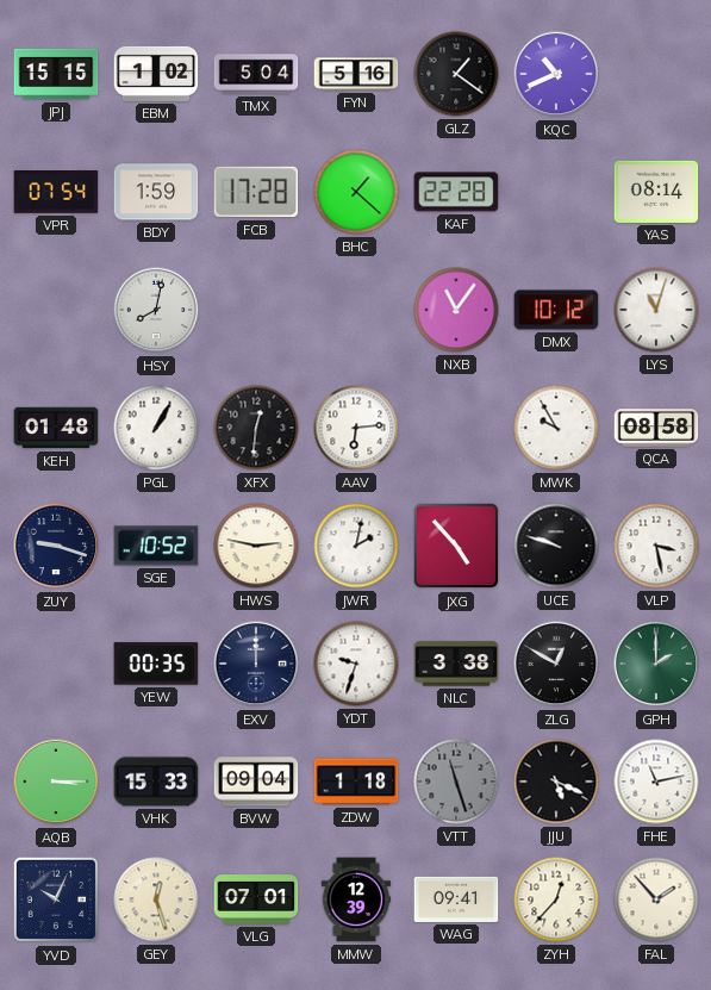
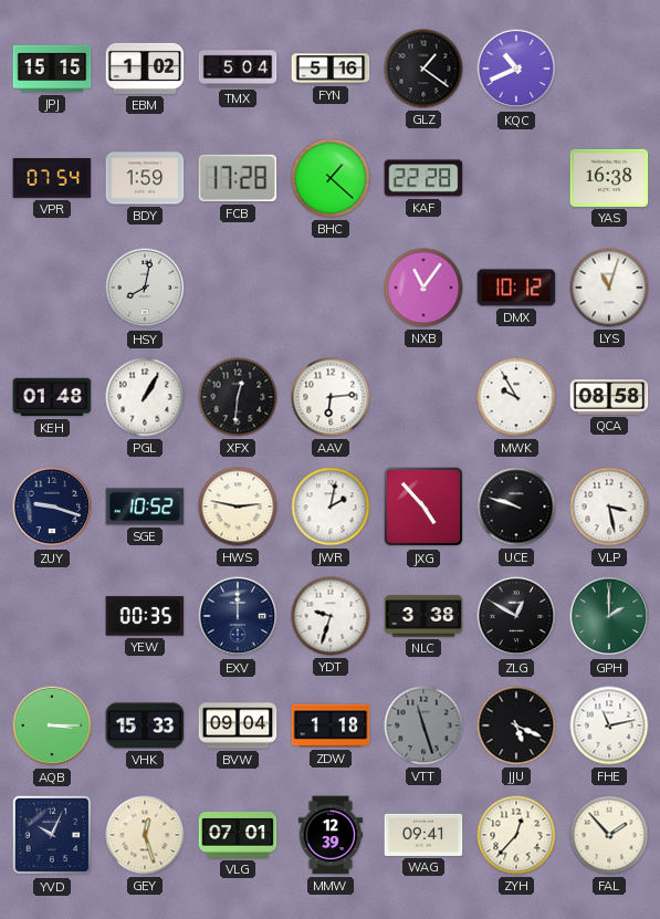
YAS: 08:14 -> 16:38 (609, 178)
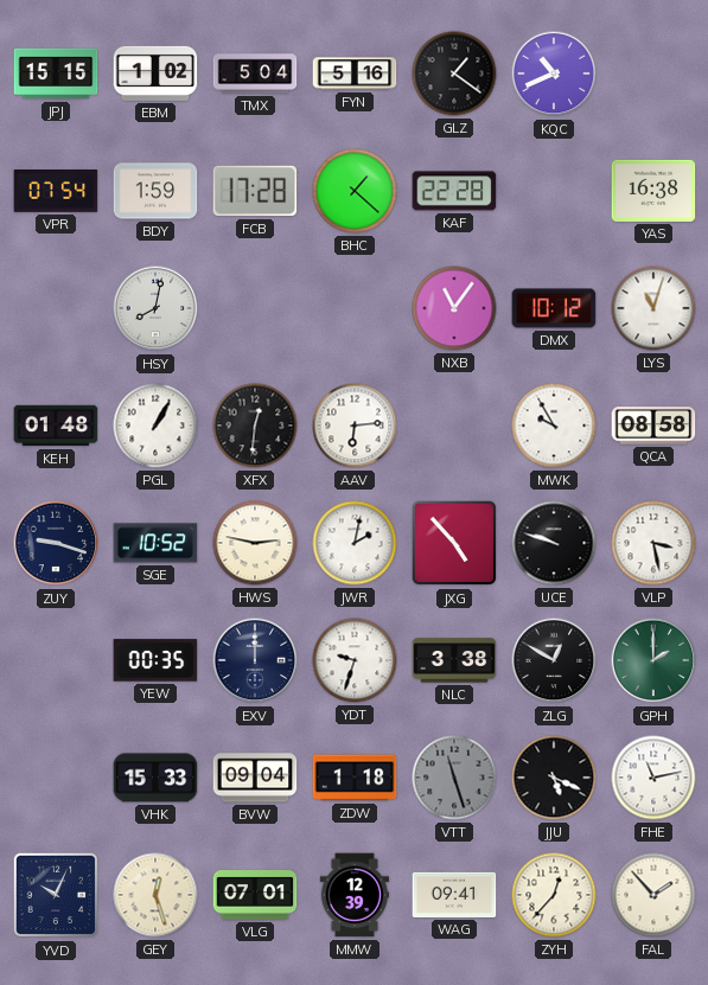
AQB: 3:15 -> none (52, 725)
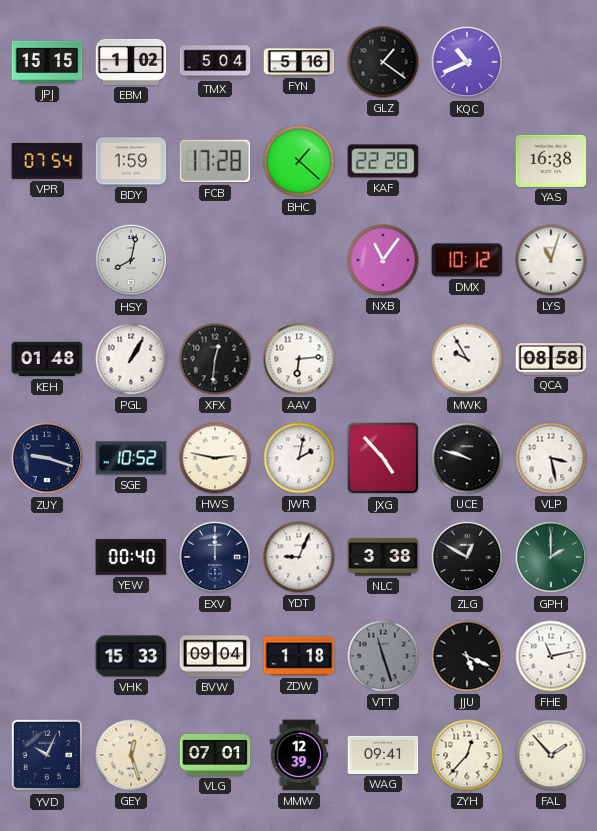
YEW: 00:35 -> 00:40 (131, 557)
YDT: 9:33 -> 9:04 (299, 557)
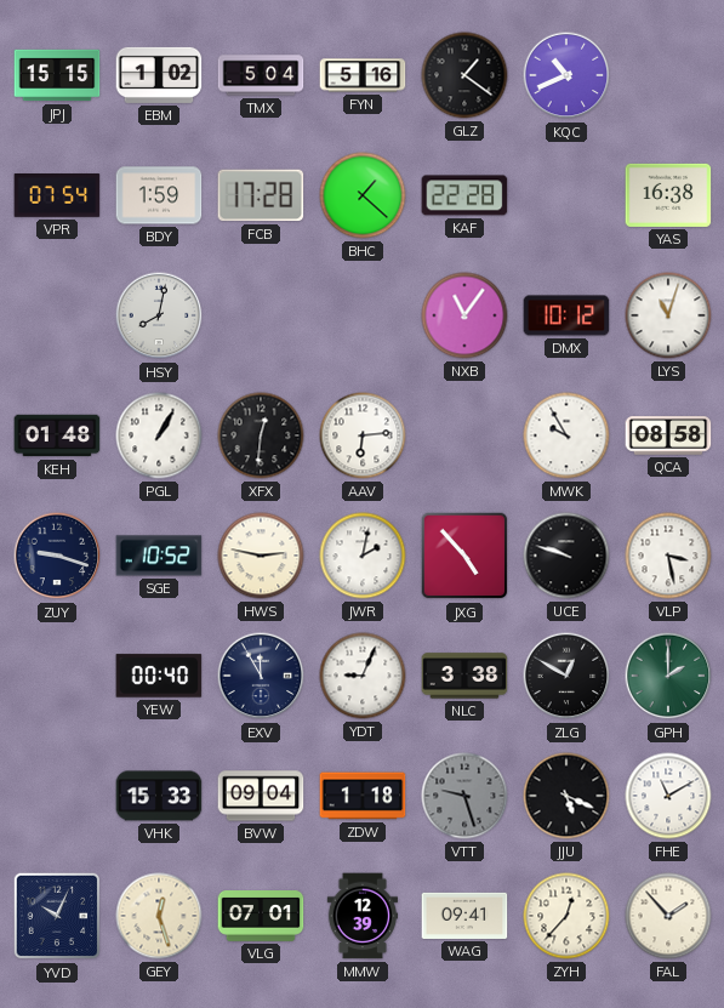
EXV: 12:00 -> 11:55 (261, 676)
VTT: 11:27 -> 9:27 (464, 796)
FHE: 11:13 -> 11:10 (668, 796)
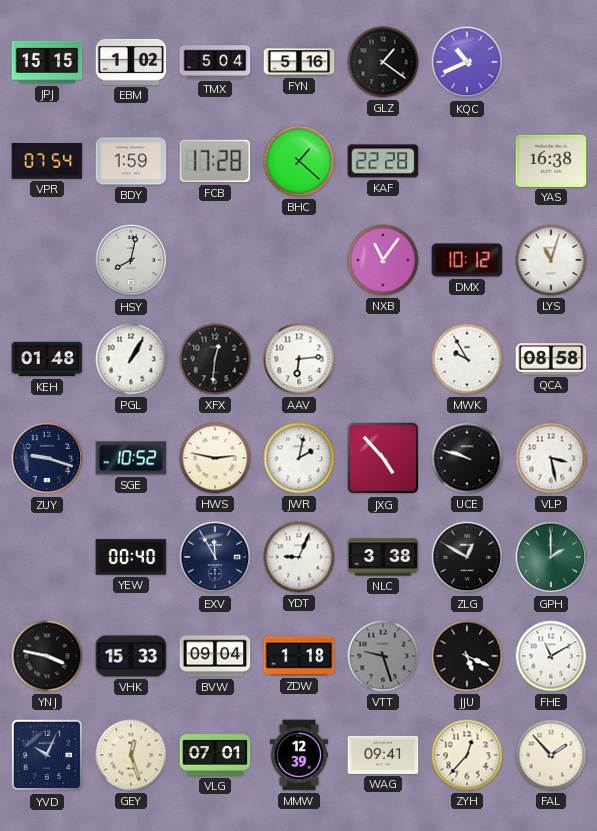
YNJ: none -> 3:47 (47, 656)
